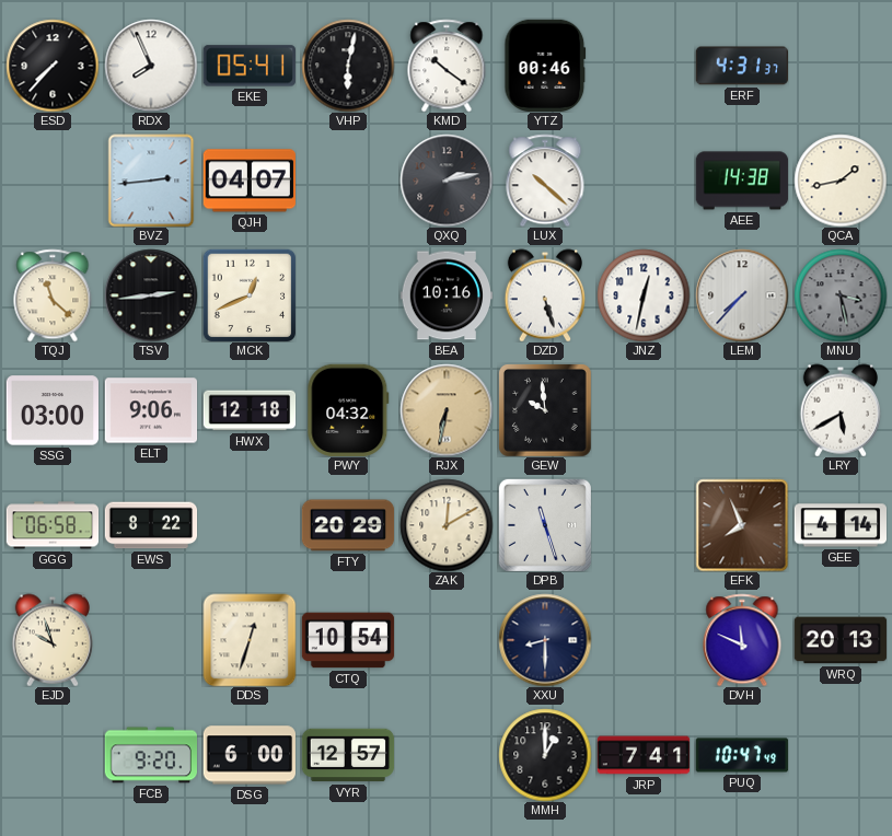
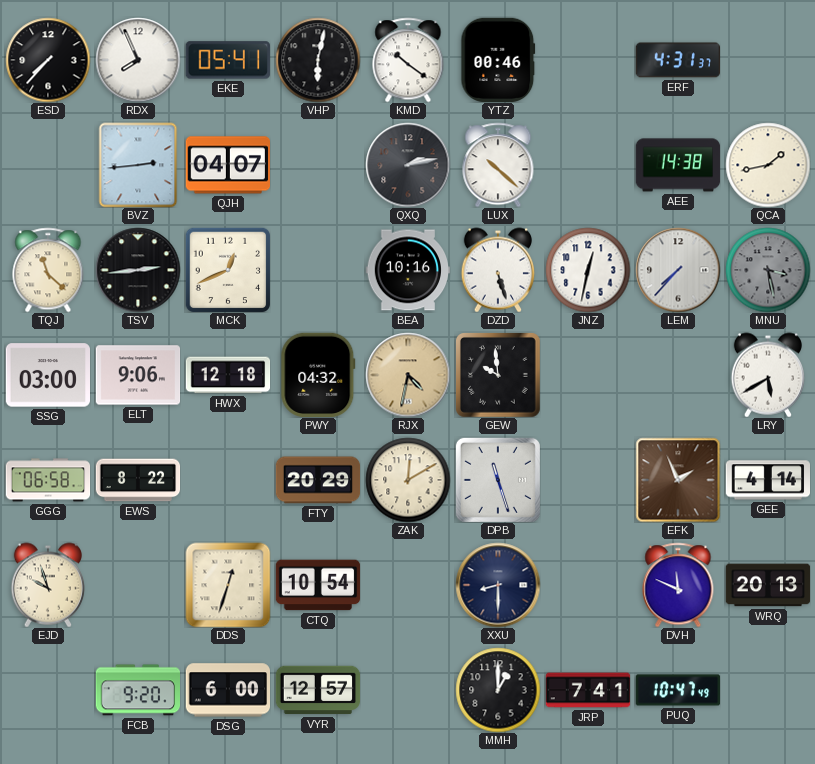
RJX: 6:32 -> 4:32 (408, 375)
EFK: 7:56 -> 1:56 (678, 480)
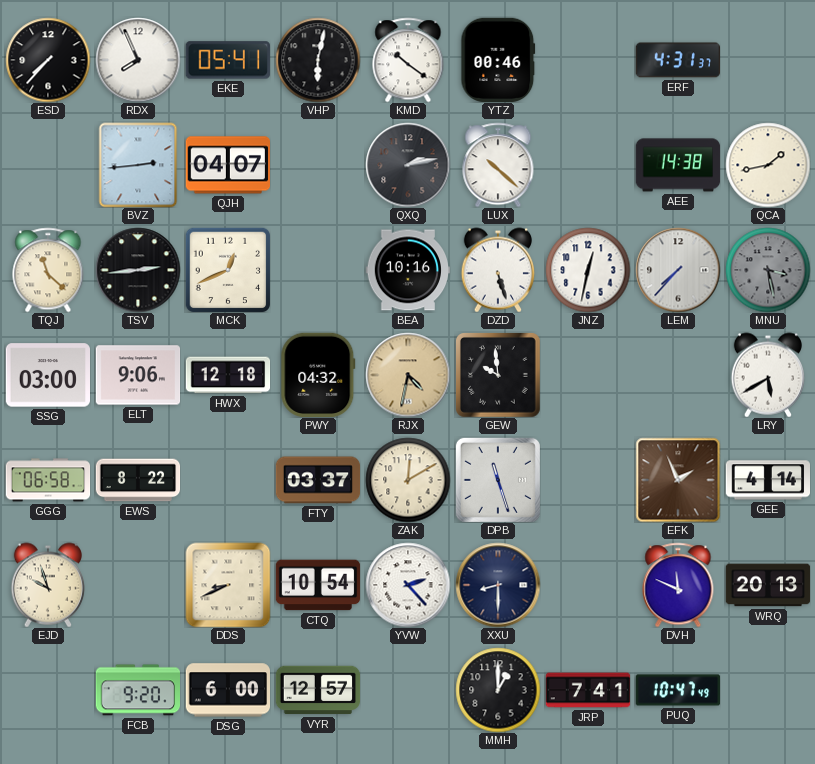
FTY: 20:29 -> 03:37 (318, 480)
DDS: 12:33 -> 8:41 (228, 585)
YVW: none -> 2:23 (408, 585)
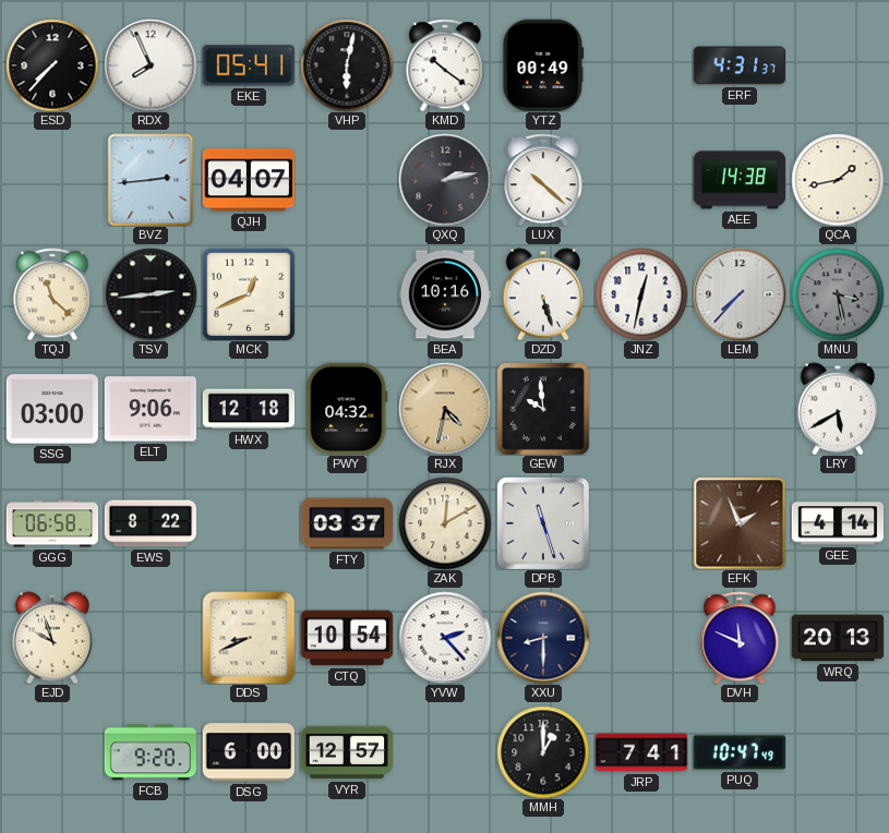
YTZ: 00:46 -> 00:49 (543, 64)
